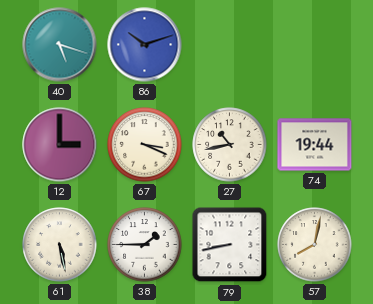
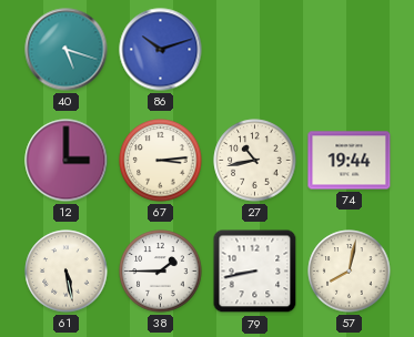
67: 3:19 -> 3:14 (161, 161)
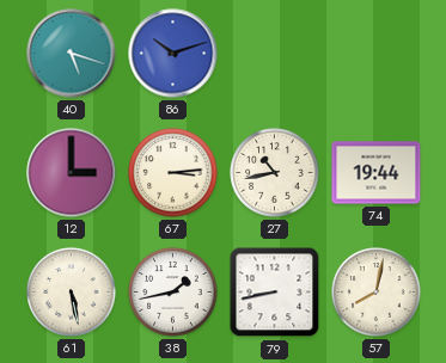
38: 1:45 -> 1:43 (173, 293)
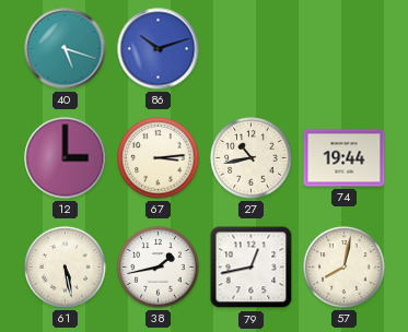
79: 8:43 -> 12:43 (252, 268)
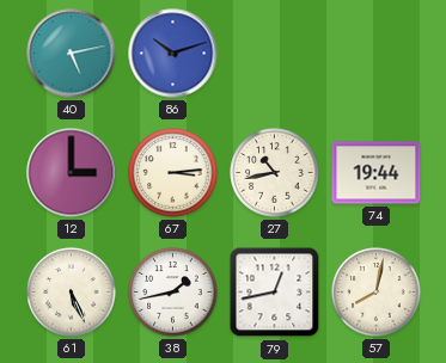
40: 5:18 -> 5:13 (72, 54)
61: 5:28 -> 5:26 (72, 293)
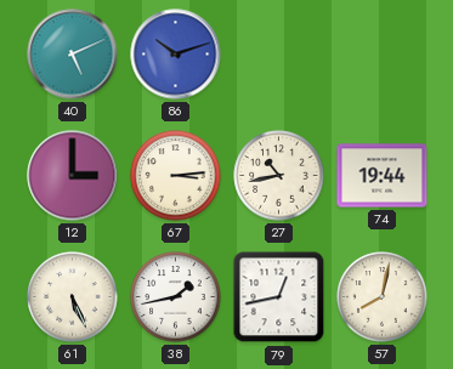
40: 5:13 -> 5:11 (73, 55)
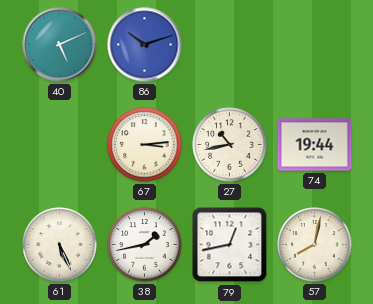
12: 3:00 -> none (73, 176)
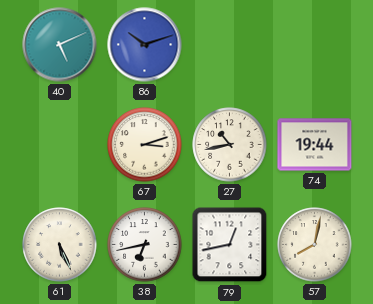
67: 3:14 -> 3:12 (145, 145)
38: 1:43 -> 6:43 (145, 245)
